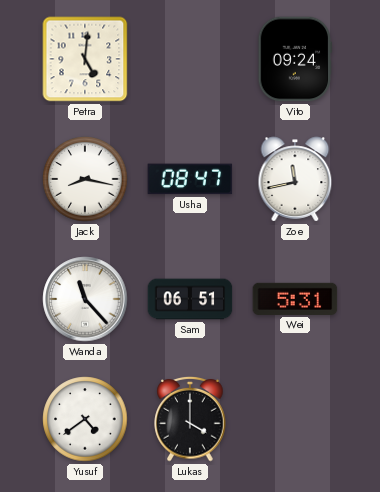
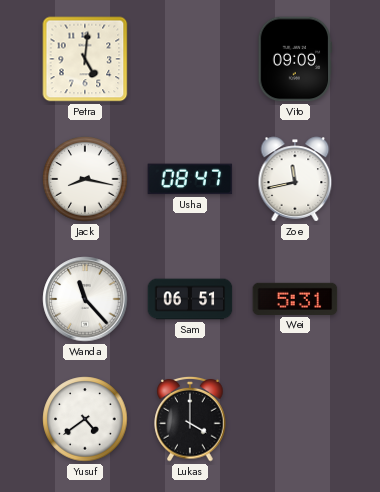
Vito: 09:24 -> 09:09 (294, 59)
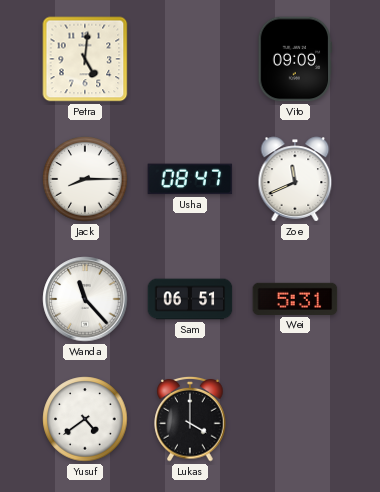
Jack: 8:17 -> 8:15 (85, 179)
Zoe: 11:43 -> 11:41 (295, 179)
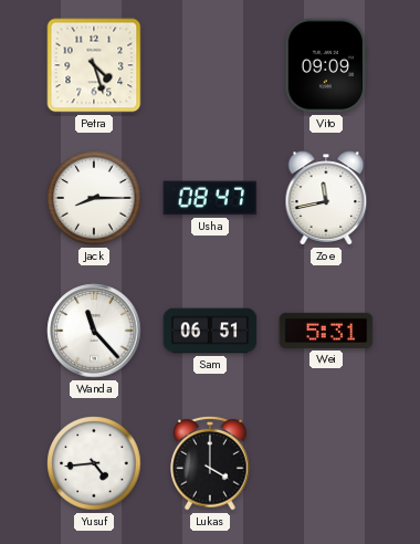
Petra: 5:01 -> 4:27 (94, 65)
Zoe: 11:41 -> 11:43 (326, 198)
Yusuf: 4:39 -> 4:44 (94, 463)
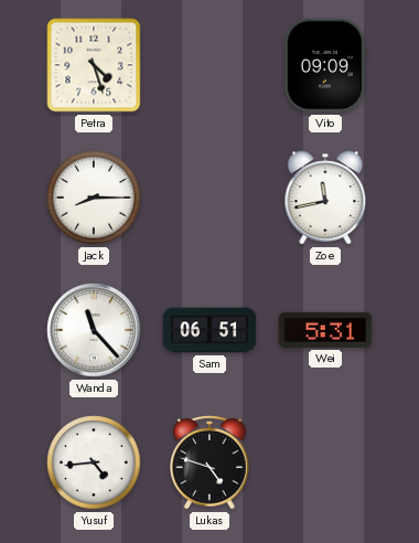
Usha: 08:47 -> none (210, 198)
Lukas: 4:00 -> 4:48 (209, 464)
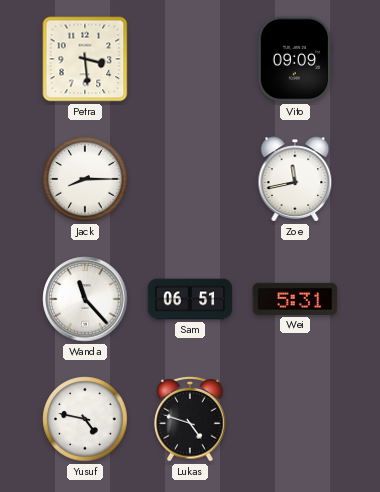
Petra: 4:27 -> 3:29 (85, 59)
Yusuf: 4:44 -> 4:47 (85, 419)
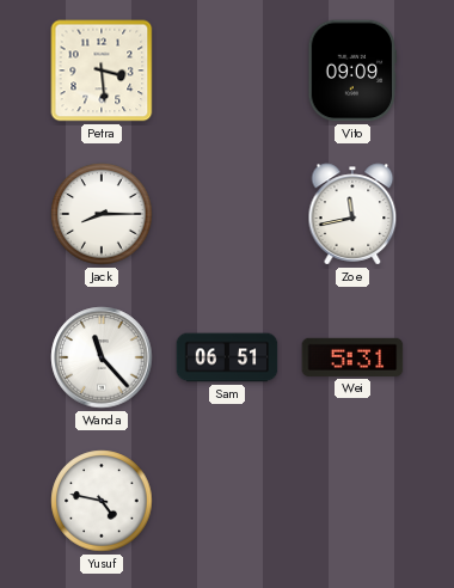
Lukas: 4:48 -> none (190, 420)
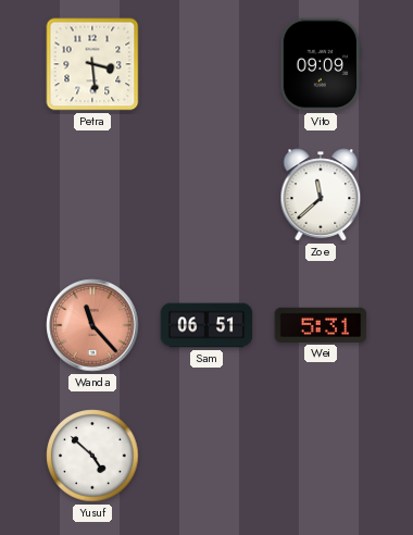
Jack: 8:15 -> none (102, 214)
Zoe: 11:43 -> 11:38 (321, 195)
Wanda dial: white -> salmon (92, 325)
Yusuf: 4:47 -> 4:52 (92, 456)
